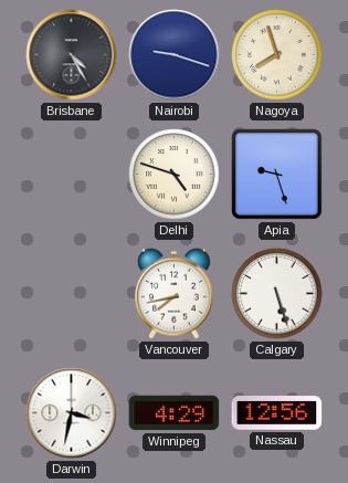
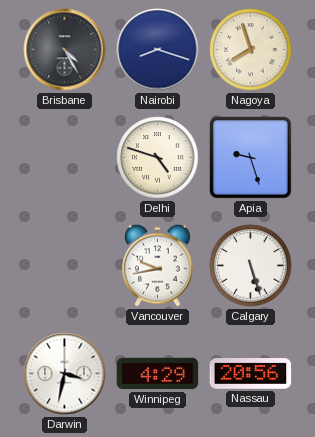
Nairobi: 9:18 -> 8:18 (158, 50)
Vancouver: 7:43 -> 9:43 (158, 265)
Nassau: 12:56 -> 20:56 (251, 374)
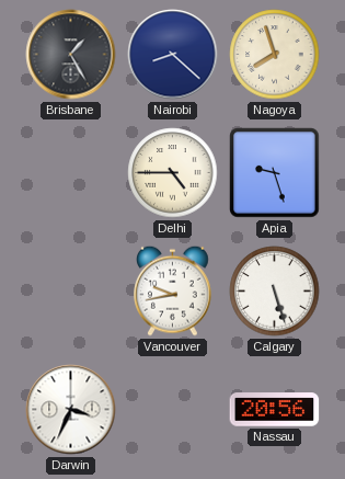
Brisbane: 4:25 -> 1:25 (71, 55)
Nairobi: 8:18 -> 8:22 (173, 55)
Delhi: 4:48 -> 4:45 (173, 173)
Darwin: 3:32 -> 3:34 (71, 410)
Winnipeg: 4:29 -> none (158, 374)
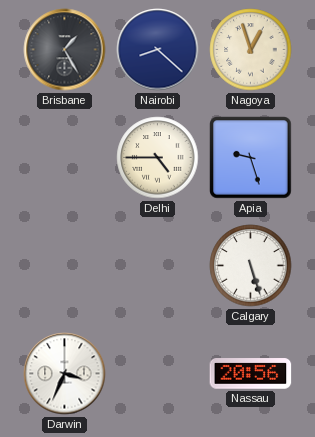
Nagoya: 7:57 -> 12:57 (251, 50)
Vancouver: 9:43 -> none (173, 290)
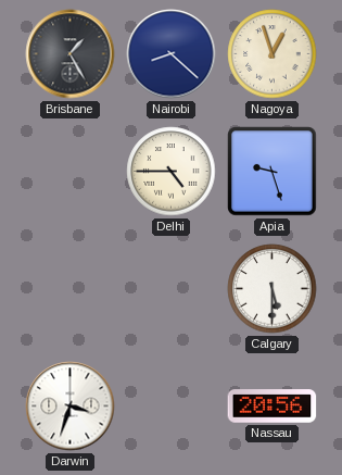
Calgary: 5:27 -> 5:30 (273, 289)
Darwin: 3:34 -> 3:33 (71, 407)
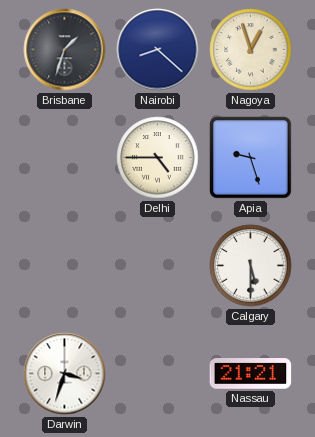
Brisbane: 1:25 -> 1:33 (65, 50)
Nassau: 20:56 -> 21:21 (251, 374)
